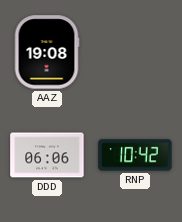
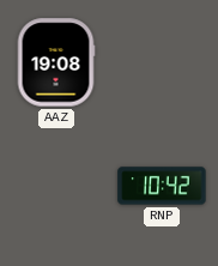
DDD: 06:06 -> none (47, 155)
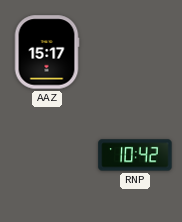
AAZ: 19:08 -> 15:17 (47, 52)
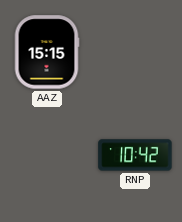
AAZ: 15:17 -> 15:15 (47, 52)
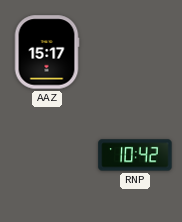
AAZ: 15:15 -> 15:17 (47, 52)
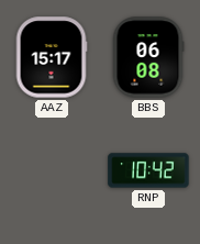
BBS: none -> 06:08 (148, 57)
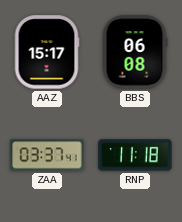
ZAA: none -> 03:37 (47, 155)
RNP: 10:42 -> 11:18 (135, 155)
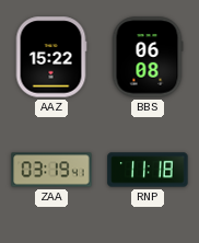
AAZ: 15:17 -> 15:22 (51, 57)
ZAA: 03:37 -> 03:19 (51, 170)
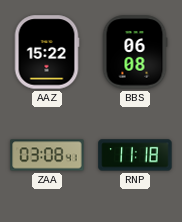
ZAA: 03:19 -> 03:08 (47, 155)
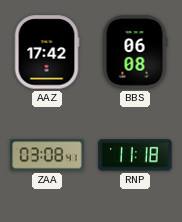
AAZ: 15:22 -> 17:42 (47, 52)
